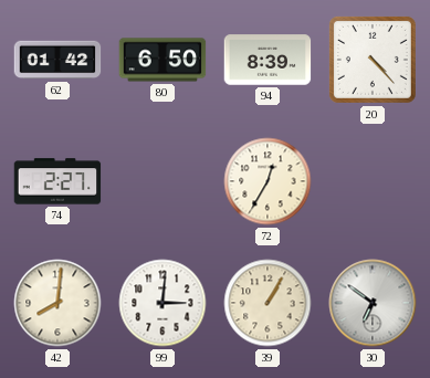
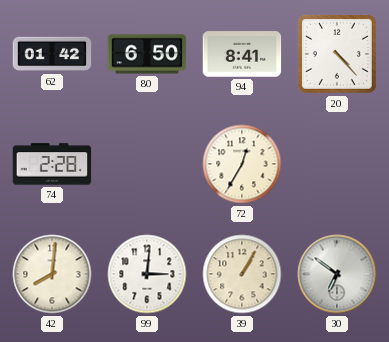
94: 8:39 -> 8:41 (242, 54)
74: 2:27 -> 2:28 (52, 164)
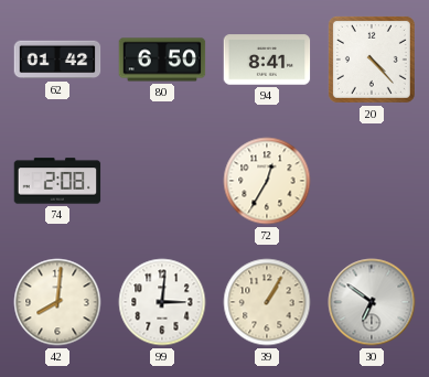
74: 2:28 -> 2:08 (57, 181)
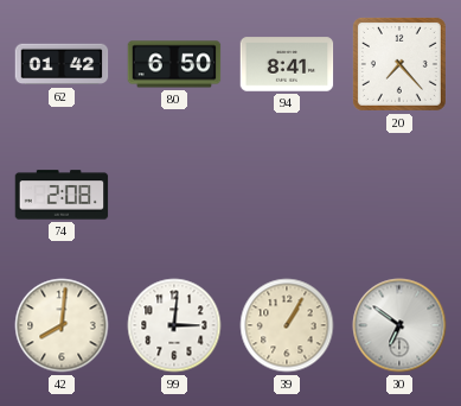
20: 4:23 -> 7:23 (399, 64)
72: 12:35 -> none (267, 181)
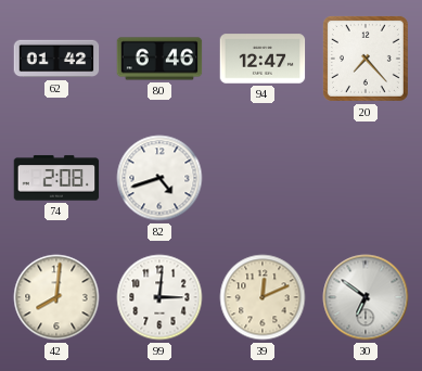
80: 6:50 -> 6:46 (159, 59)
94: 8:41 -> 12:47 (263, 59)
82: none -> 4:42 (159, 178)
39: 1:05 -> 12:11 (263, 297)
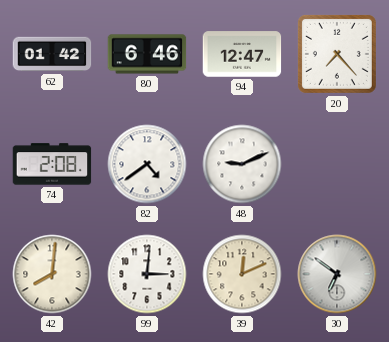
82: 4:42 -> 4:39 (147, 164)
48: none -> 9:11 (242, 164)
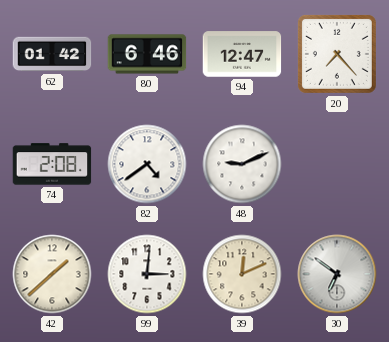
42: 8:01 -> 1:38 (52, 274)
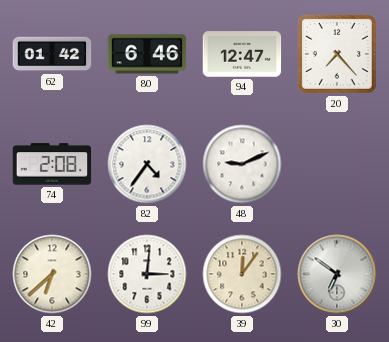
82: 4:39 -> 4:36 (147, 164)
42: 1:38 -> 6:38 (52, 274)
39: 12:11 -> 12:06 (242, 274)
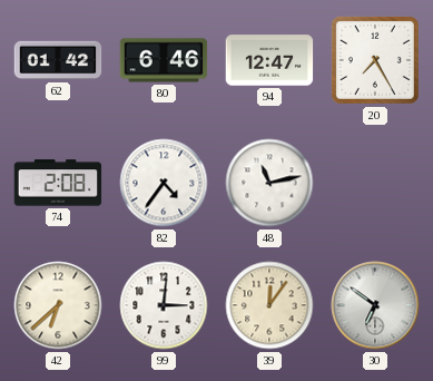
20: 7:23 -> 7:25 (375, 60)
48: 9:11 -> 11:13 (269, 183)
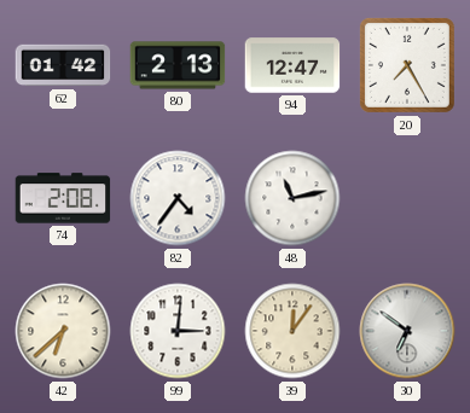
80: 6:46 -> 2:13 (178, 65)
